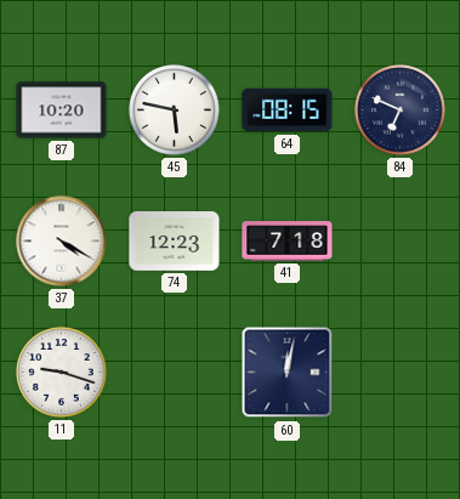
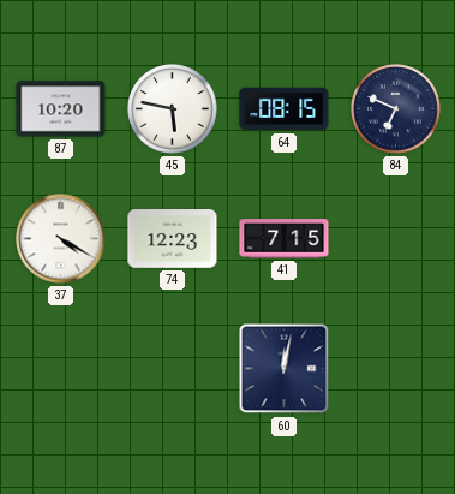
41: 7:18 -> 7:15 (285, 239)
11: 9:18 -> none (62, 373)
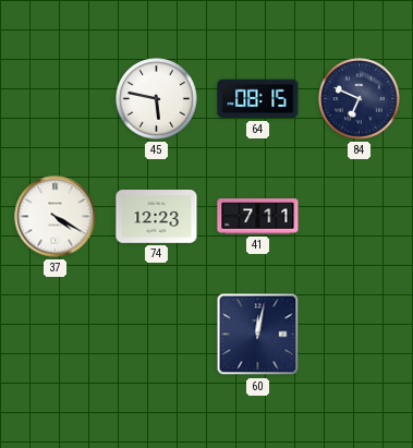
87: 10:20 -> none (61, 109)
41: 7:15 -> 7:11 (258, 217)
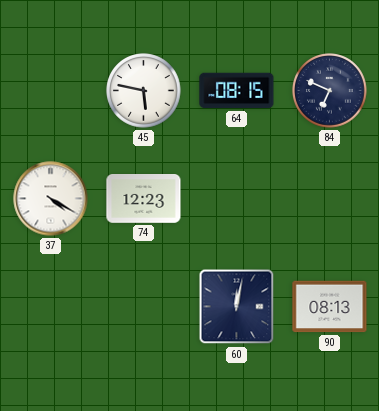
41: 7:11 -> none (258, 217)
90: none -> 08:13 (330, 307)
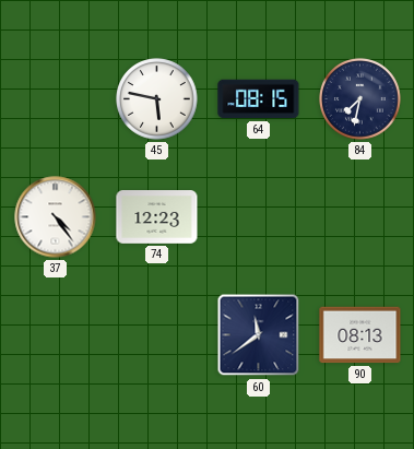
84: 6:49 -> 7:32 (360, 99)
37: 4:20 -> 4:24 (56, 217)
60: 12:02 -> 11:39 (259, 335)
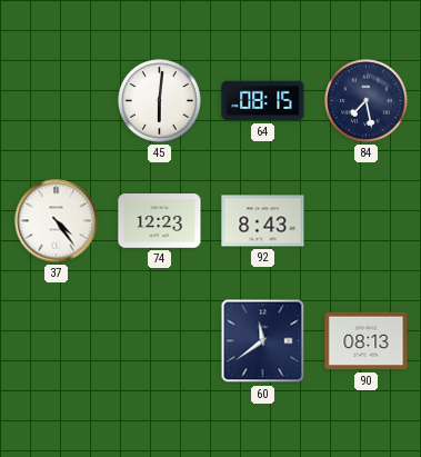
45: 5:47 -> 6:01 (160, 101)
84: 7:32 -> 7:28 (367, 101)
92: none -> 8:43 (263, 221)
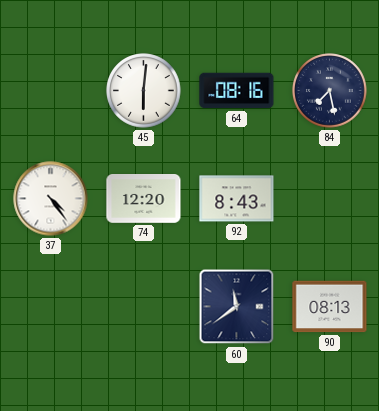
64: 08:15 -> 08:16 (237, 91)
74: 12:23 -> 12:20 (144, 199)
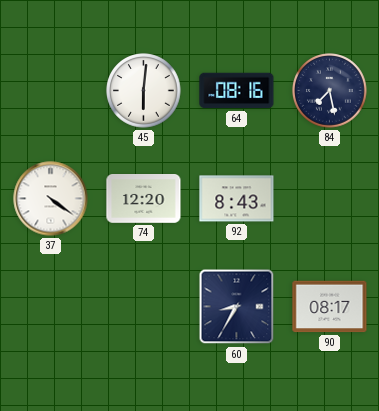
37: 4:24 -> 4:21 (51, 199)
60: 11:39 -> 8:35 (237, 307)
90: 08:13 -> 08:17 (330, 307)
